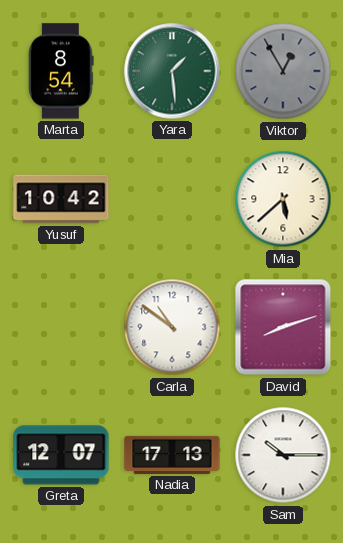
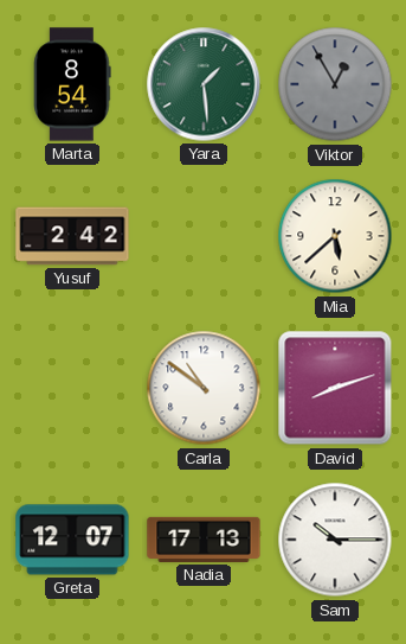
Yusuf: 10:42 -> 2:42 (72, 236)
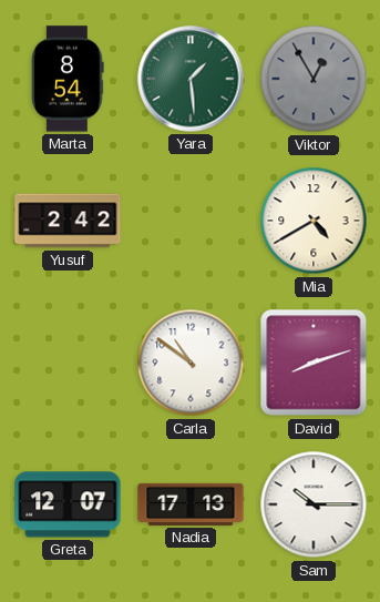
Mia: 5:38 -> 4:40 (314, 221)
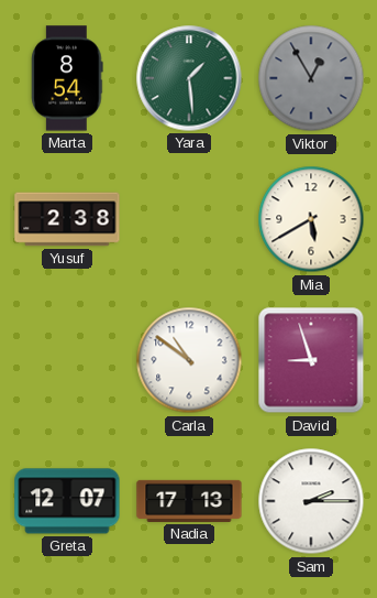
Yusuf: 2:42 -> 2:38 (67, 219)
Mia: 4:40 -> 5:40 (311, 219)
David: 8:12 -> 8:57 (311, 360)
Sam: 10:15 -> 2:15 (311, 501)
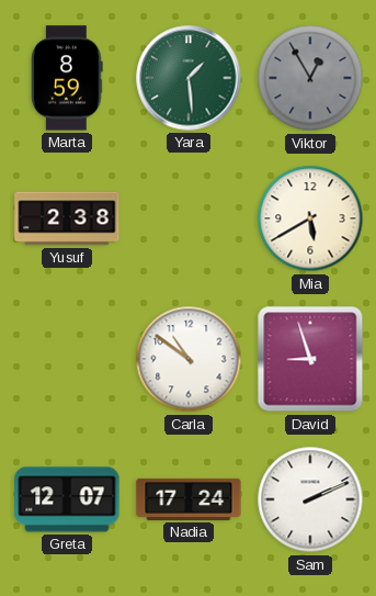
Marta: 8:54 -> 8:59 (67, 78)
Nadia: 17:13 -> 17:24 (189, 499)
Sam: 2:15 -> 2:11 (310, 499)
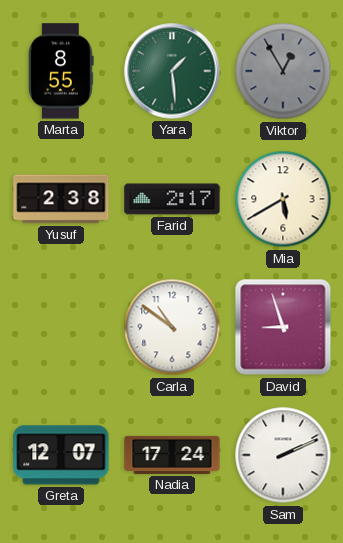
Marta: 8:59 -> 8:55 (61, 71)
Farid: none -> 2:17 (172, 199)
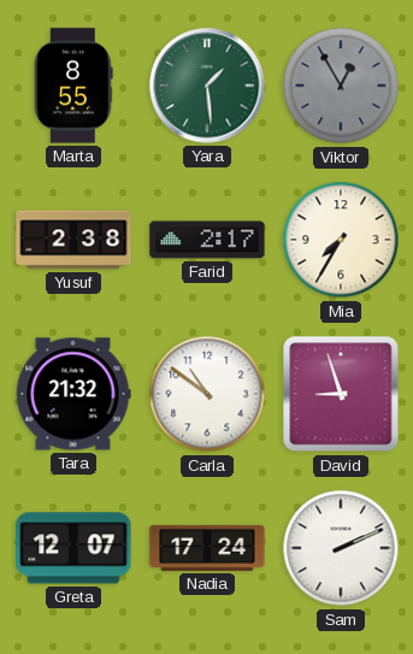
Mia: 5:40 -> 7:35 (341, 240)
Tara: none -> 21:32 (73, 394)
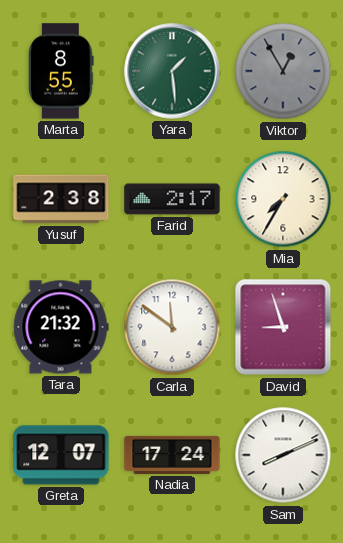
Carla: 10:51 -> 11:51 (172, 327)
Sam: 2:11 -> 8:11 (283, 455)
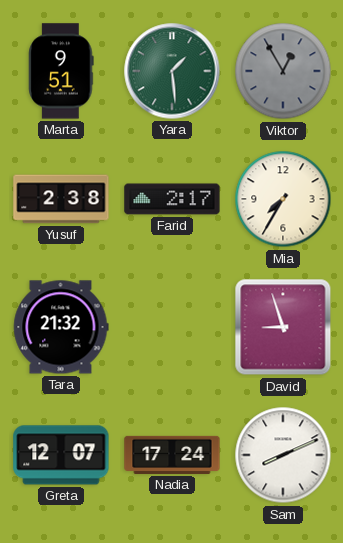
Marta: 8:55 -> 9:51 (61, 71)
Carla: 11:51 -> none (172, 327)
